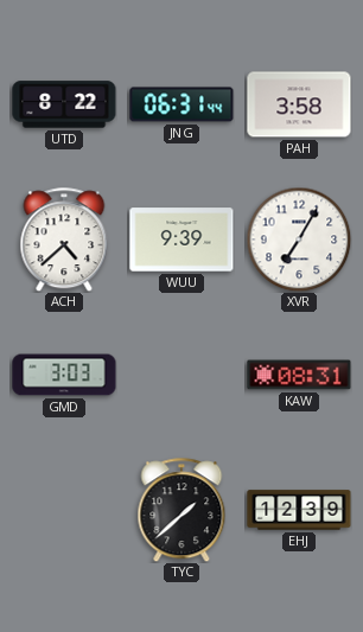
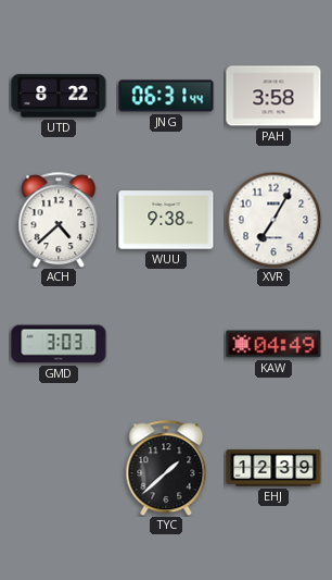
WUU: 9:39 -> 9:38 (166, 220)
KAW: 08:31 -> 04:49 (273, 344)
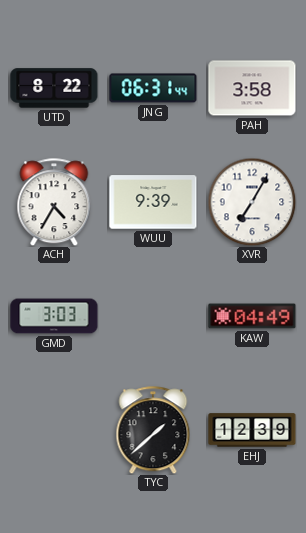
ACH: 4:38 -> 4:35 (54, 202)
WUU: 9:38 -> 9:39 (153, 202)
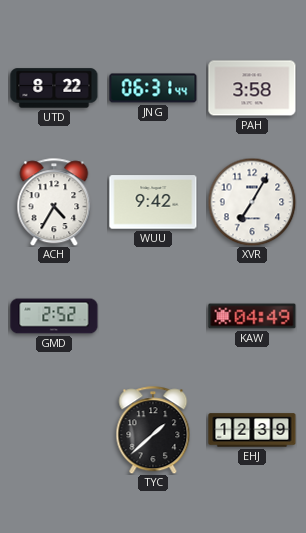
WUU: 9:39 -> 9:42 (153, 202)
GMD: 3:03 -> 2:52 (54, 316)
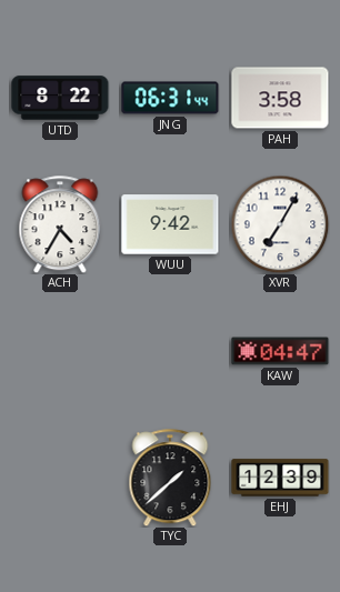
GMD: 2:52 -> none (54, 316)
KAW: 04:49 -> 04:47 (280, 351)
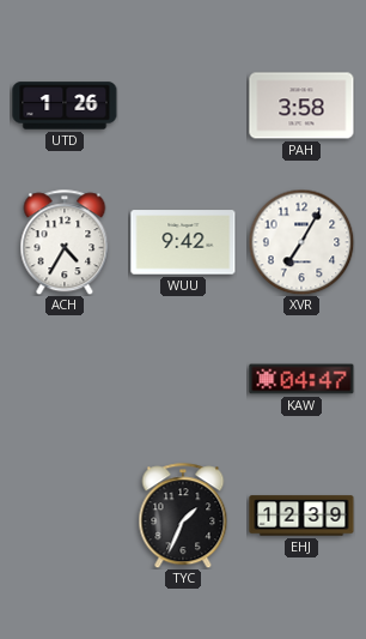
UTD: 8:22 -> 1:26 (65, 106)
JNG: 06:31 -> none (170, 98)
TYC: 1:38 -> 1:34 (183, 516)
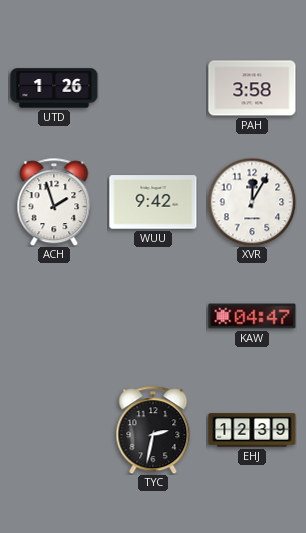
ACH: 4:35 -> 1:57 (54, 202)
XVR: 7:05 -> 12:05 (252, 202)
TYC: 1:34 -> 2:32 (153, 430)
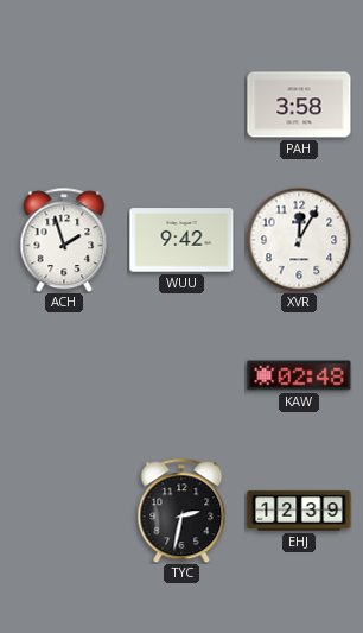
UTD: 1:26 -> none (54, 88)
KAW: 04:47 -> 02:48 (299, 375)
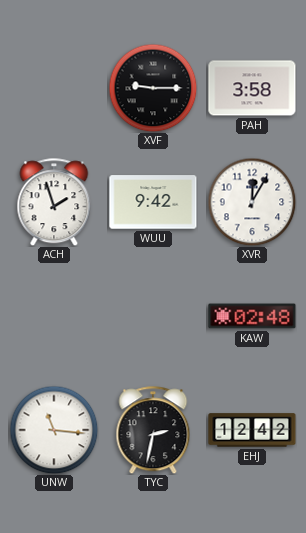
XVF: none -> 9:15 (153, 88)
UNW: none -> 11:16 (54, 430)
EHJ: 12:39 -> 12:42 (252, 430)
